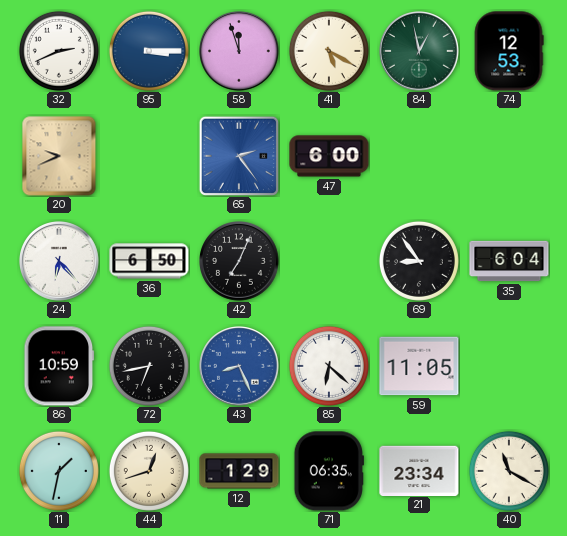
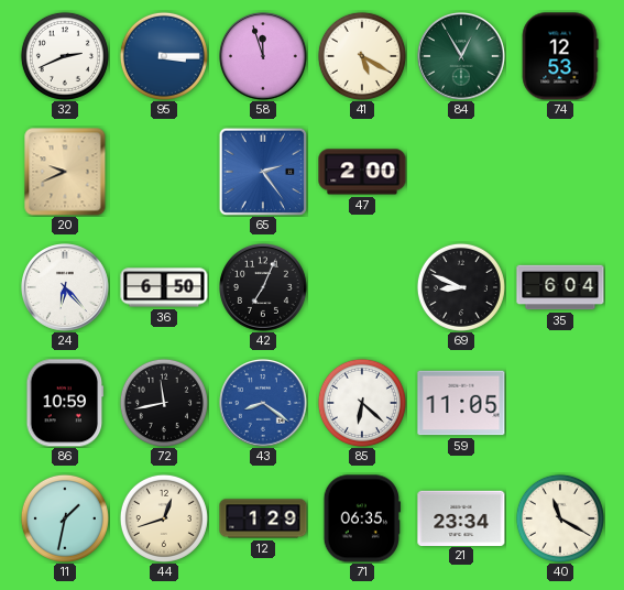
84: 12:58 -> 12:55 (462, 57)
47: 6:00 -> 2:00 (362, 172)
69: 8:54 -> 8:49 (461, 287)
72: 6:43 -> 11:43 (164, 403)
43: 8:26 -> 8:21 (264, 404)
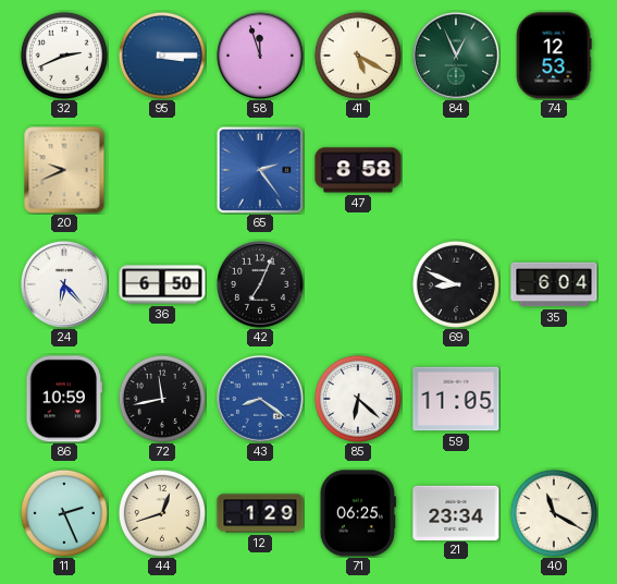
84: 12:55 -> 12:56 (457, 57)
47: 2:00 -> 8:58 (358, 170)
11: 1:32 -> 2:26 (64, 513)
71: 06:35 -> 06:25 (358, 513)
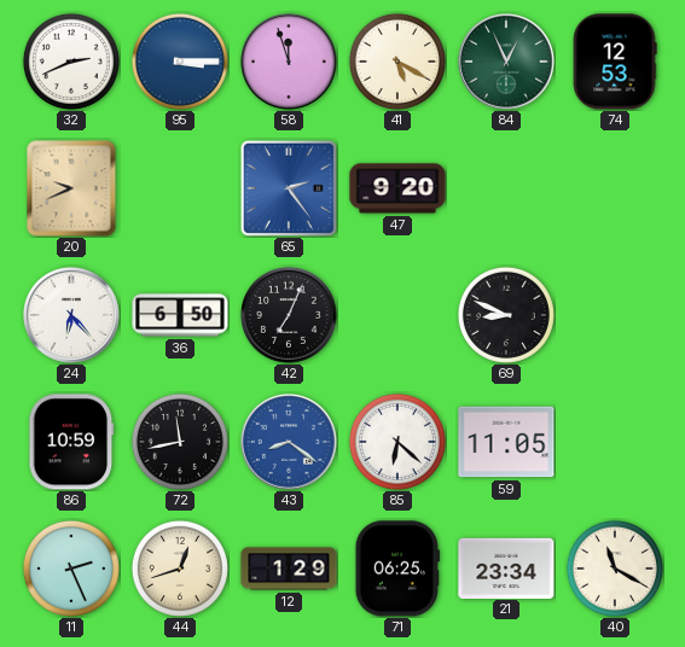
47: 8:58 -> 9:20 (397, 188)
35: 6:04 -> none (554, 284)
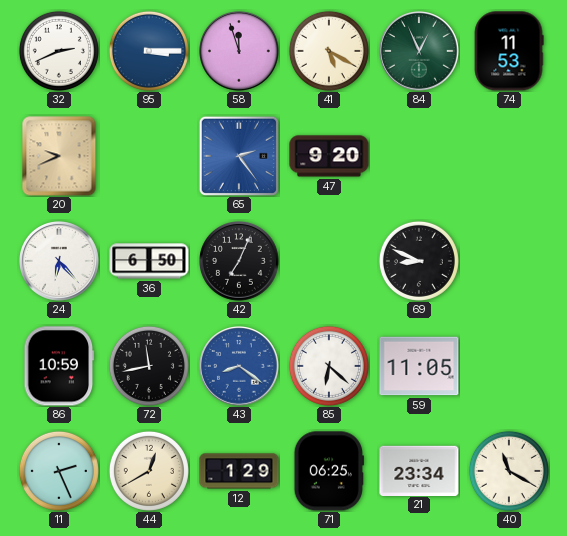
74: 12:53 -> 11:53 (509, 51)
44: 12:42 -> 12:40 (149, 471)
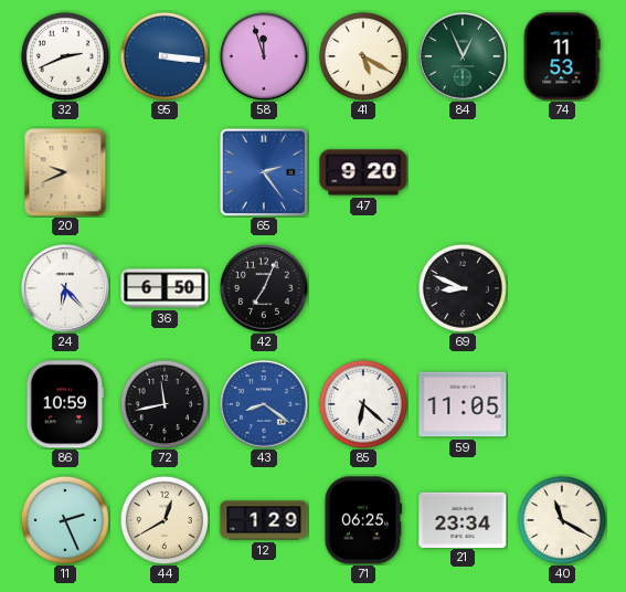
95: 3:15 -> 3:16 (165, 56)
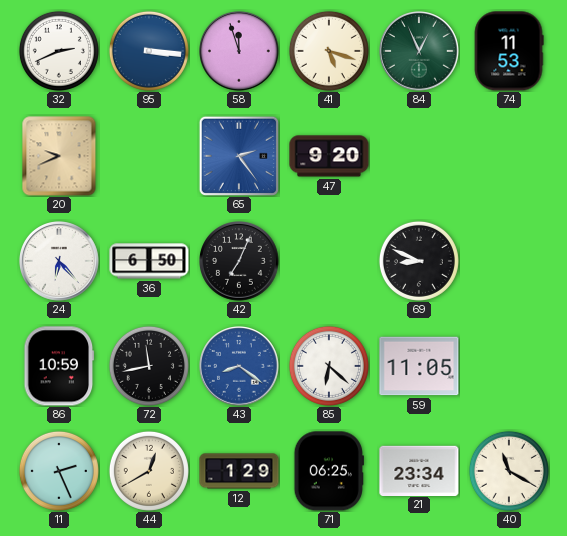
41: 5:20 -> 5:18 (329, 51)
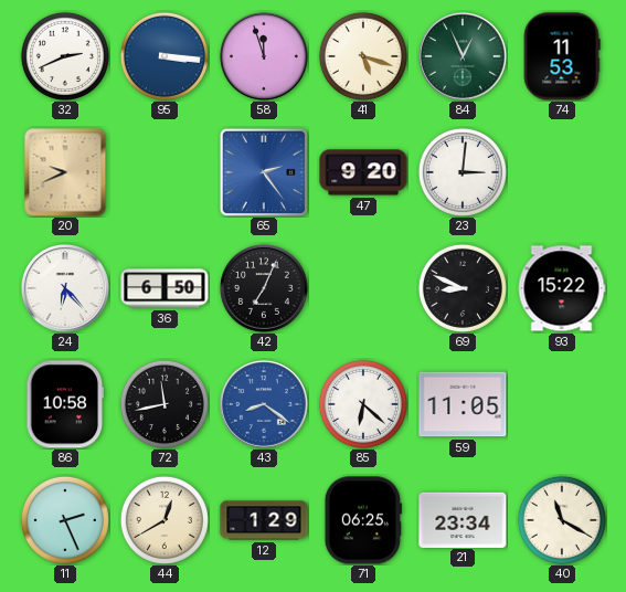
23: none -> 3:01 (463, 172)
93: none -> 15:22 (562, 288)
86: 10:59 -> 10:58 (65, 404)
